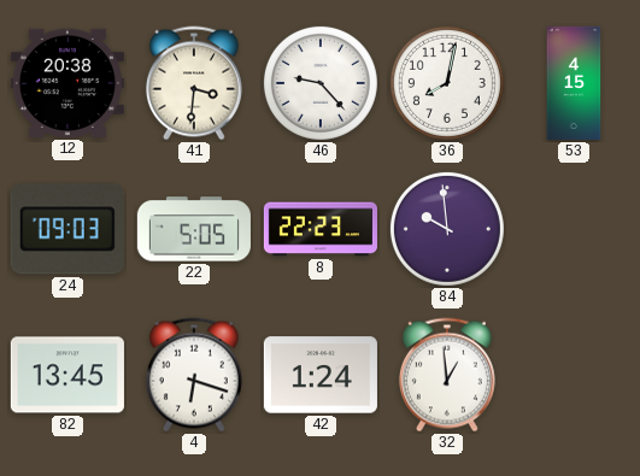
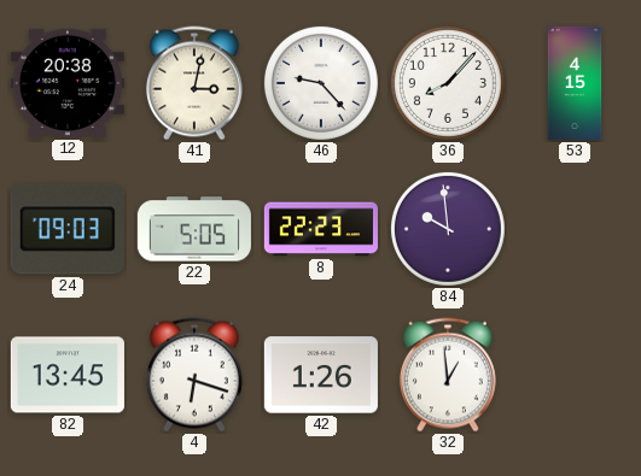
41: 3:31 -> 3:02 (194, 83)
36: 8:02 -> 8:07 (448, 83)
42: 1:24 -> 1:26 (321, 375)
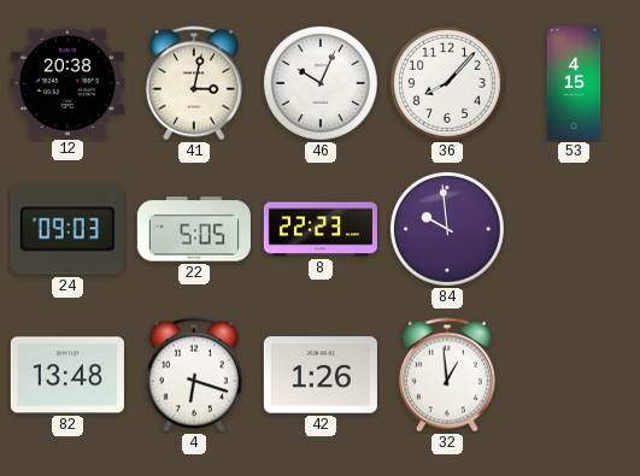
46: 9:23 -> 10:04 (321, 83)
82: 13:45 -> 13:48 (67, 375)
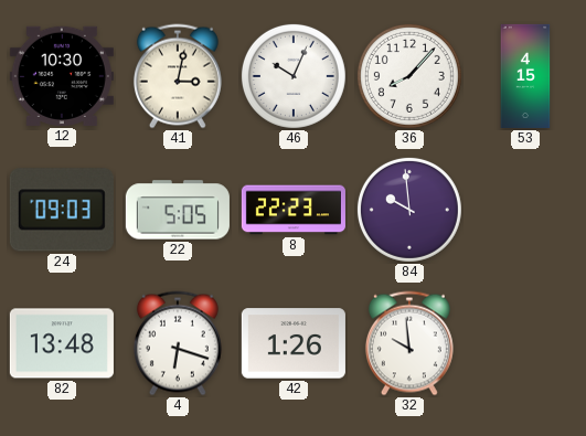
12: 20:38 -> 10:30 (62, 76)
32: 12:59 -> 9:59 (409, 343)
